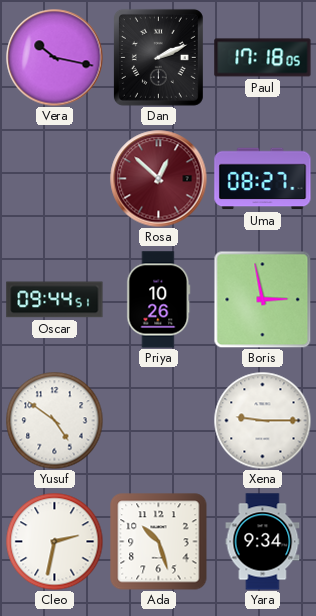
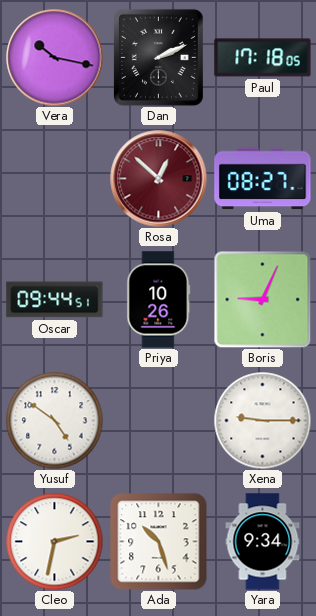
Boris: 2:58 -> 9:04 (262, 299)
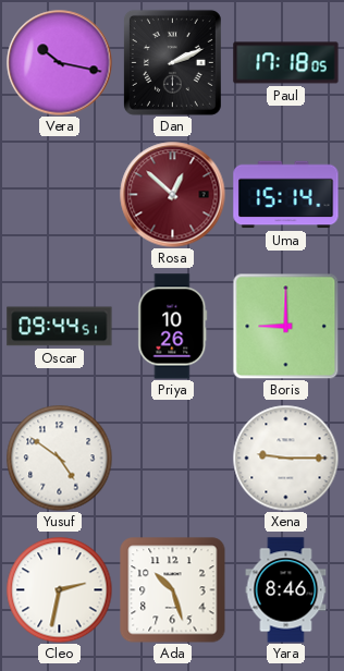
Uma: 08:27 -> 15:14 (286, 195)
Boris: 9:04 -> 9:00 (285, 326)
Yara: 9:34 -> 8:46 (286, 590)
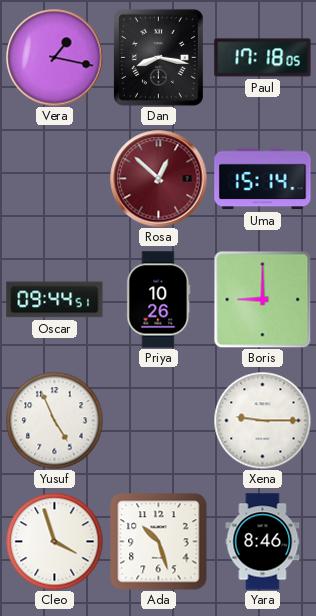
Vera: 10:17 -> 1:17 (55, 58)
Dan: 2:11 -> 8:17 (158, 57)
Yusuf: 4:51 -> 4:56 (54, 420)
Cleo: 2:32 -> 3:57 (54, 541)
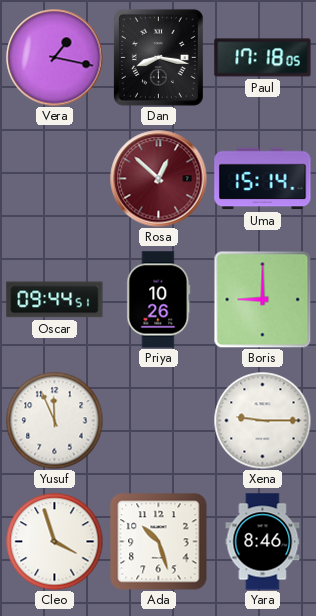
Yusuf: 4:56 -> 11:56 (54, 420)
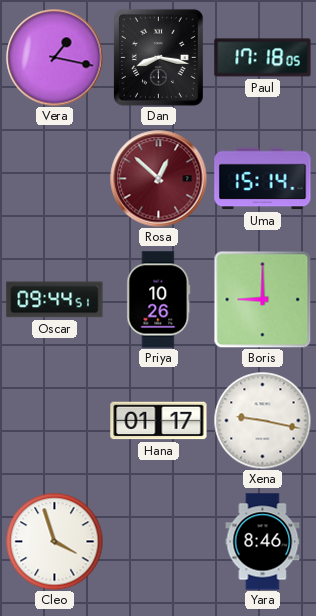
Yusuf: 11:56 -> none (54, 420)
Hana: none -> 01:17 (159, 421)
Xena: 9:15 -> 9:17 (262, 420)
Ada: 10:27 -> none (159, 542)
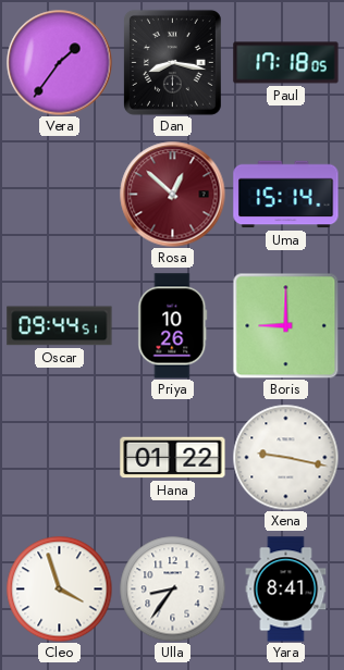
Vera: 1:17 -> 1:36 (60, 63)
Hana: 01:17 -> 01:22 (173, 458)
Ulla: none -> 8:36 (172, 588)
Yara: 8:46 -> 8:41 (286, 590)
